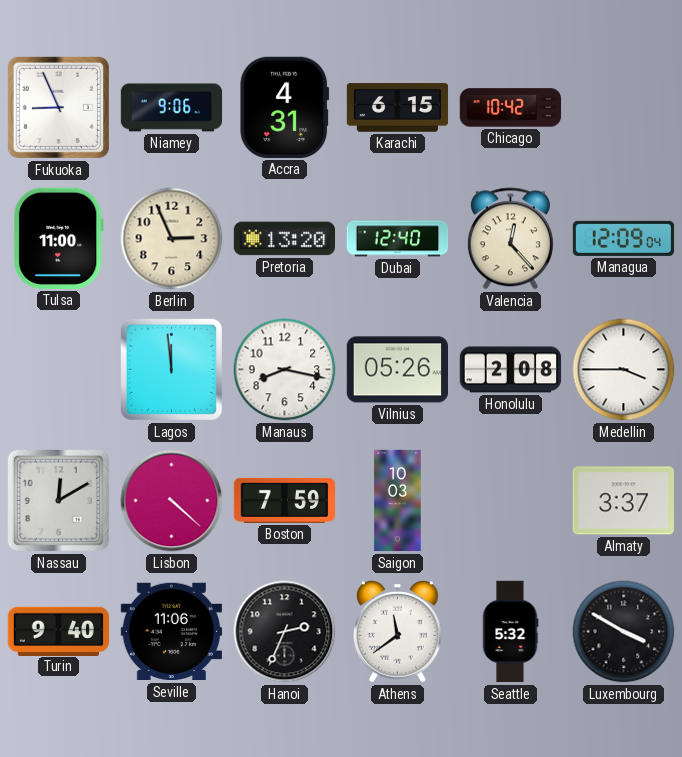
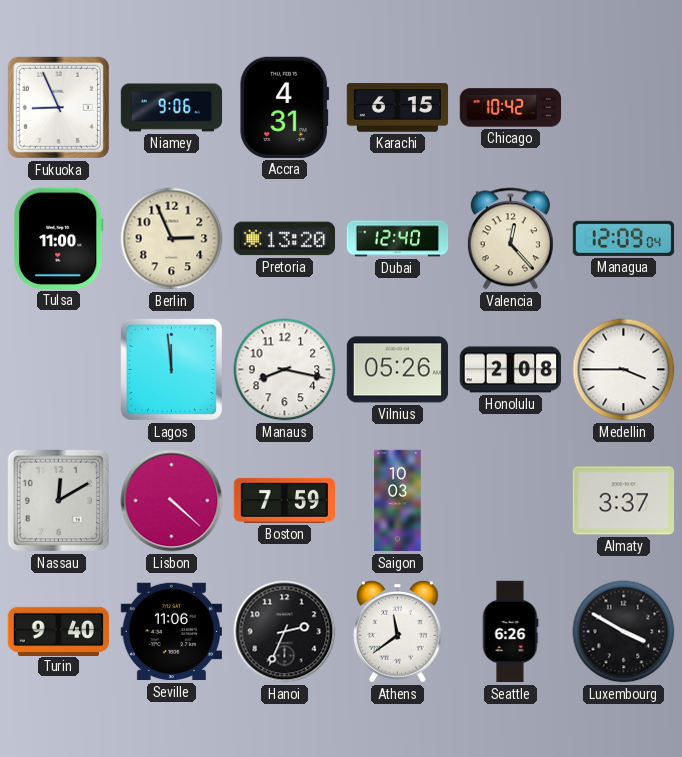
Seattle: 5:32 -> 6:26 (510, 632)
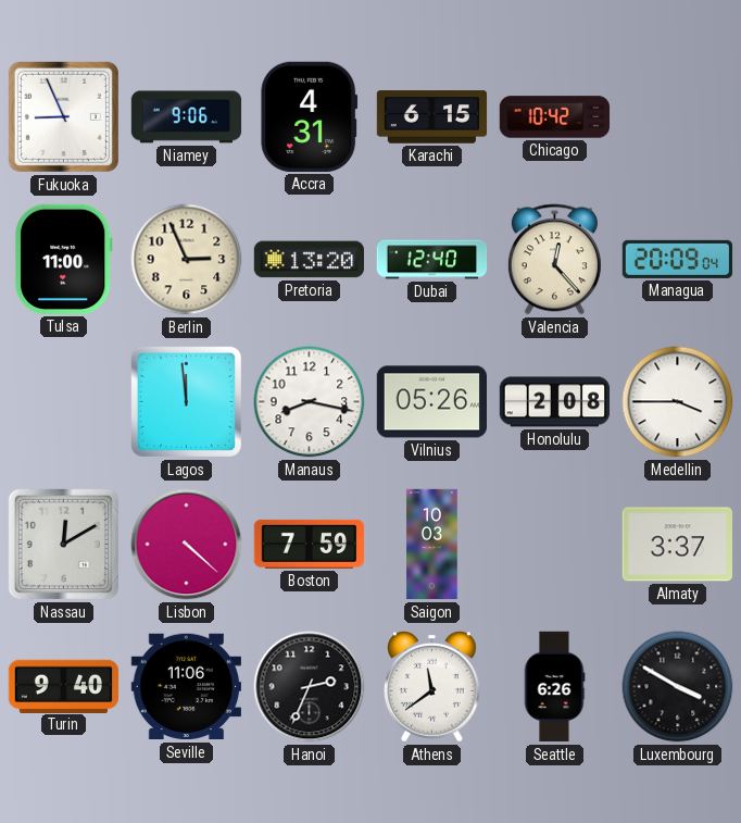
Managua: 12:09 -> 20:09 (678, 259)
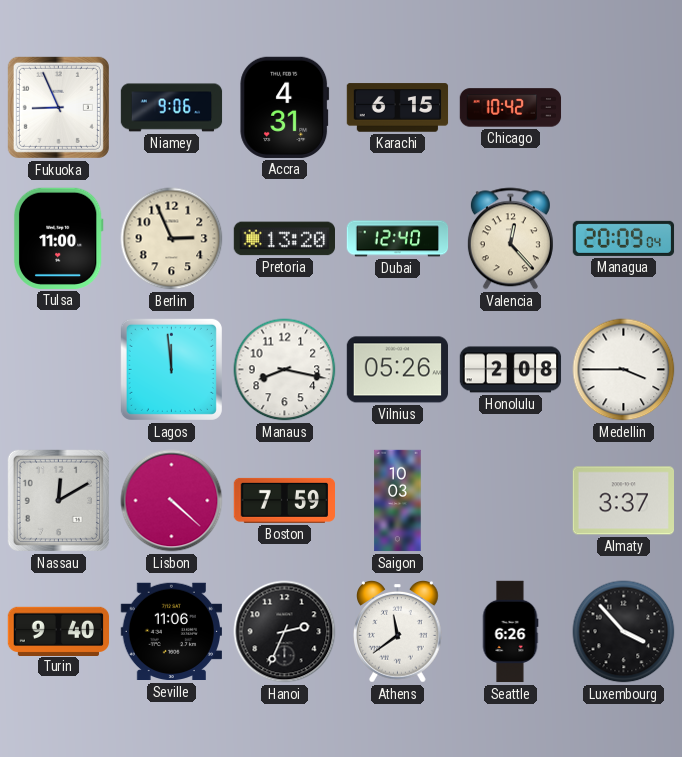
Luxembourg: 3:50 -> 3:53 (624, 632)
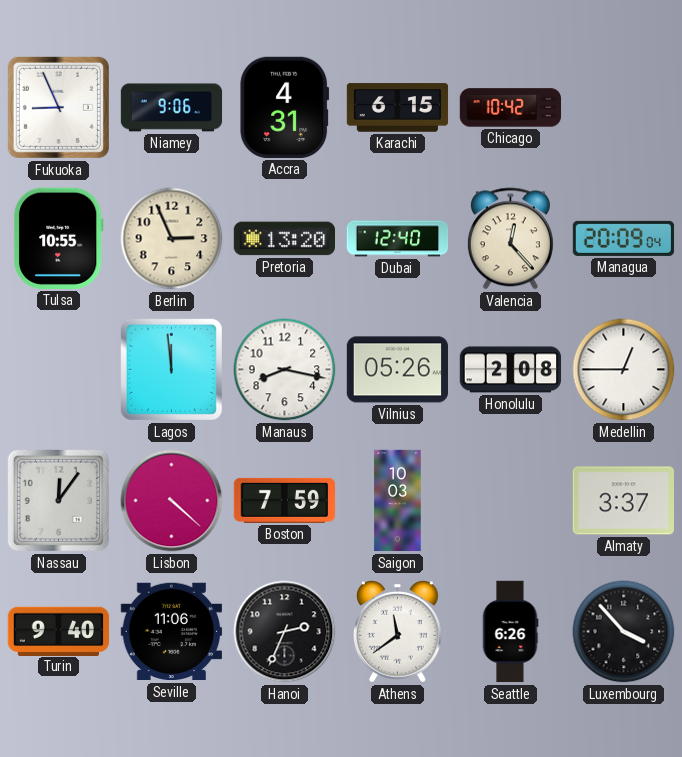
Tulsa: 11:00 -> 10:55 (58, 238)
Medellin: 3:45 -> 12:45 (624, 370)
Nassau: 12:10 -> 12:06 (58, 500)
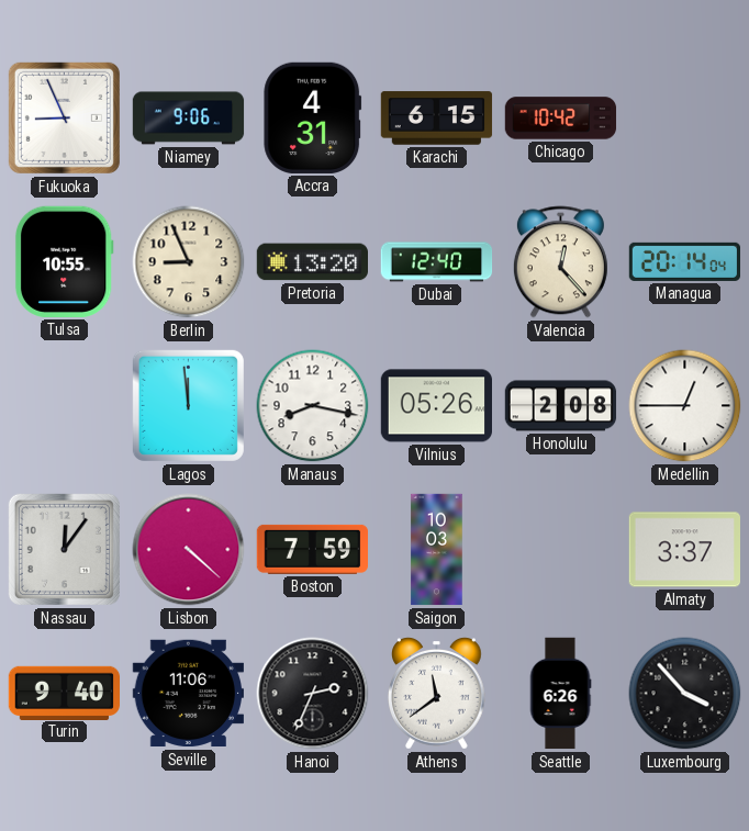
Berlin: 2:56 -> 8:56 (189, 262)
Managua: 20:09 -> 20:14 (685, 261)
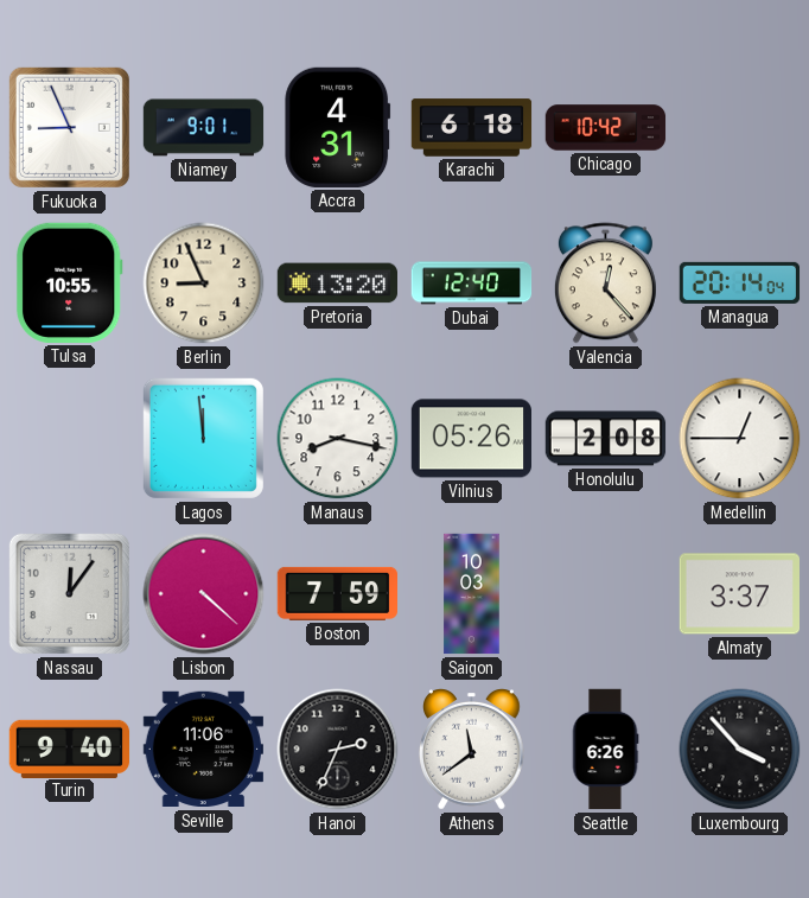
Niamey: 9:06 -> 9:01 (204, 128)
Karachi: 6:15 -> 6:18 (472, 128)
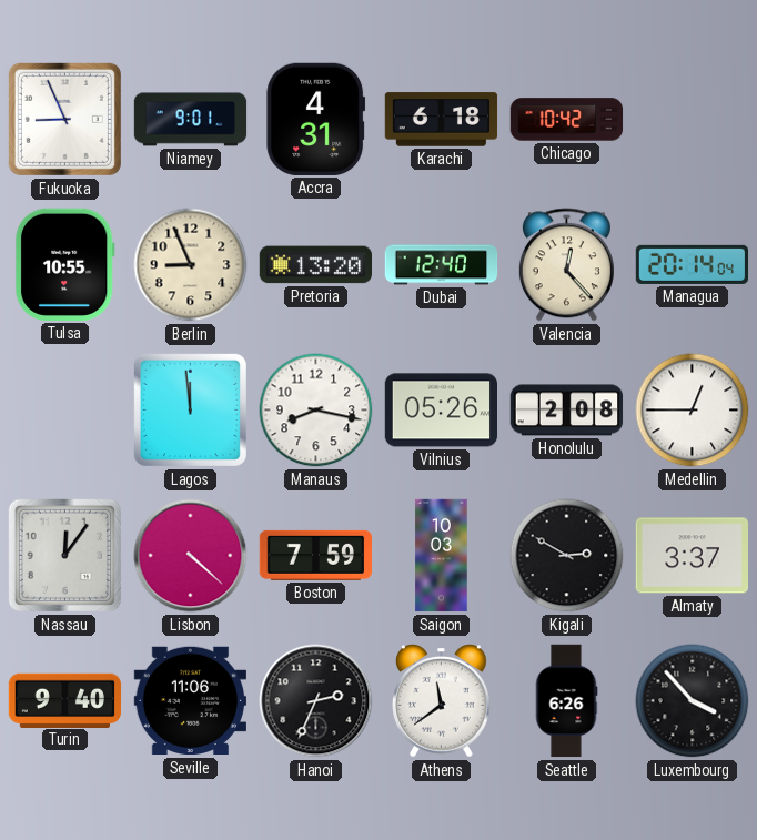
Kigali: none -> 2:50 (567, 556)
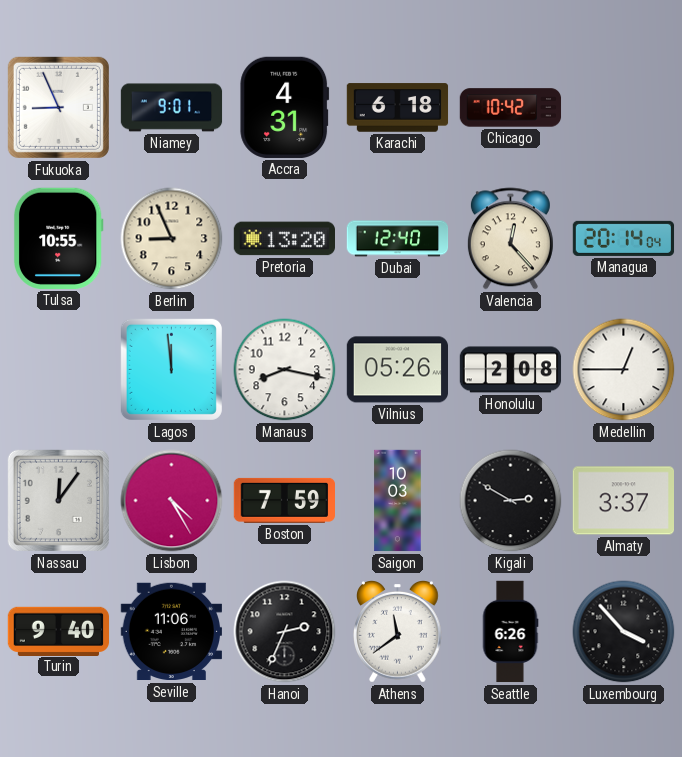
Lisbon: 4:22 -> 4:25 (172, 501)
